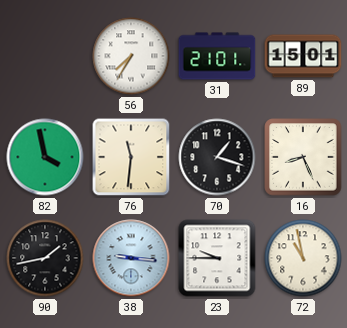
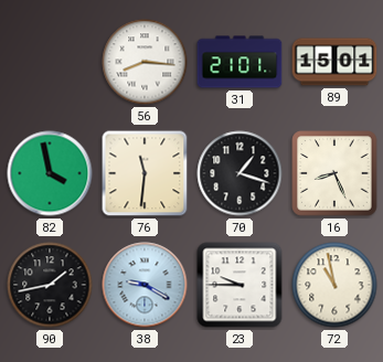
56: 7:35 -> 8:16 (145, 62)
38: 9:16 -> 9:20 (145, 285)
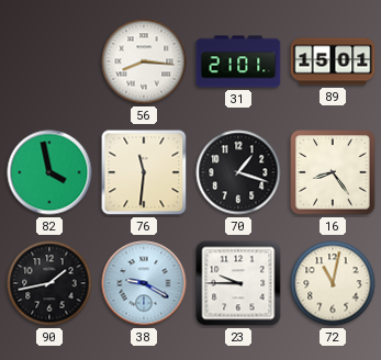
16: 8:26 -> 8:24 (333, 172)
72: 10:58 -> 11:02 (333, 283)
